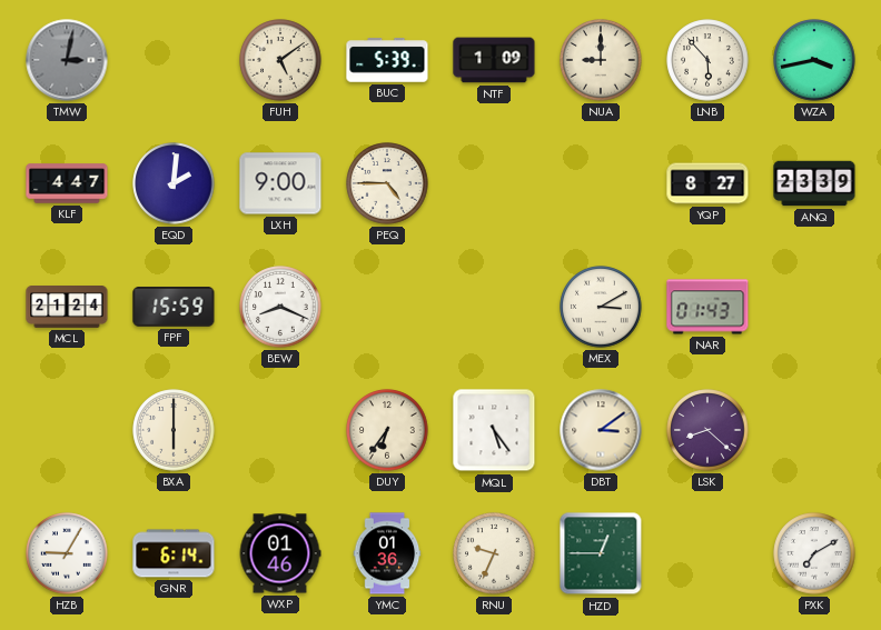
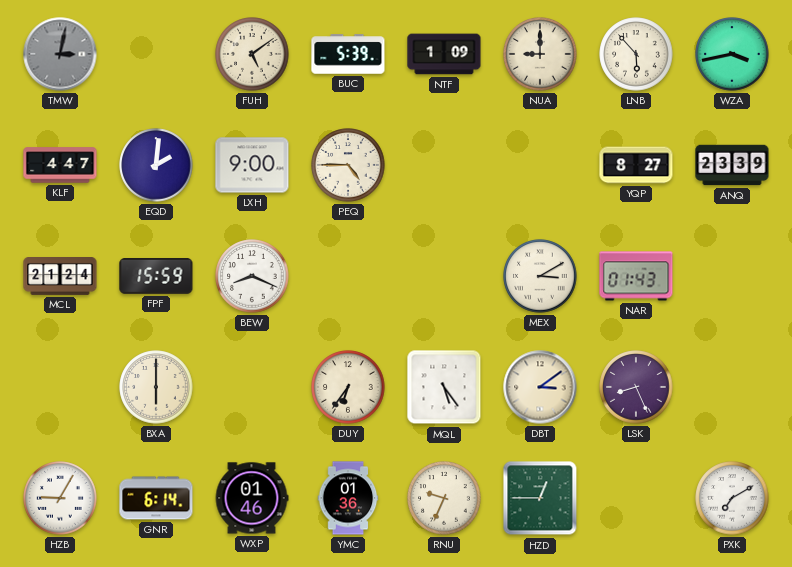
LSK: 8:22 -> 8:26 (636, 387)
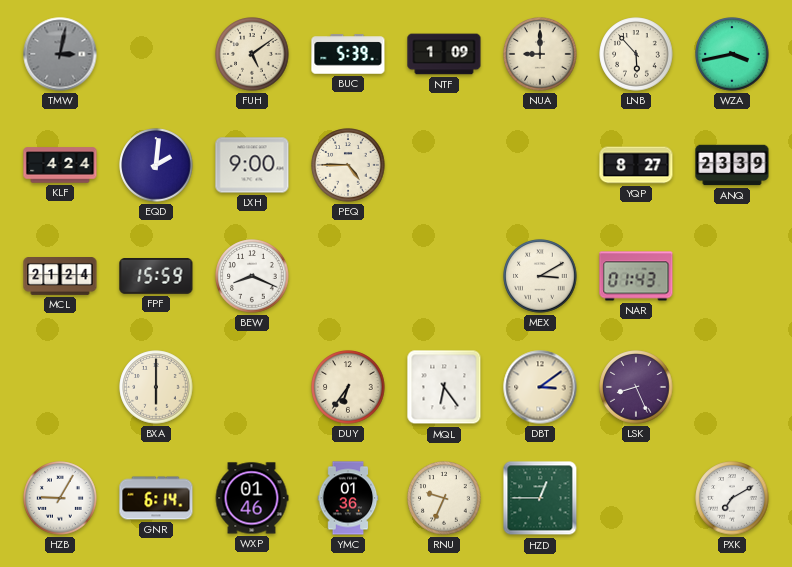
KLF: 4:47 -> 4:24 (60, 165)
MQL: 5:24 -> 6:24 (444, 387)
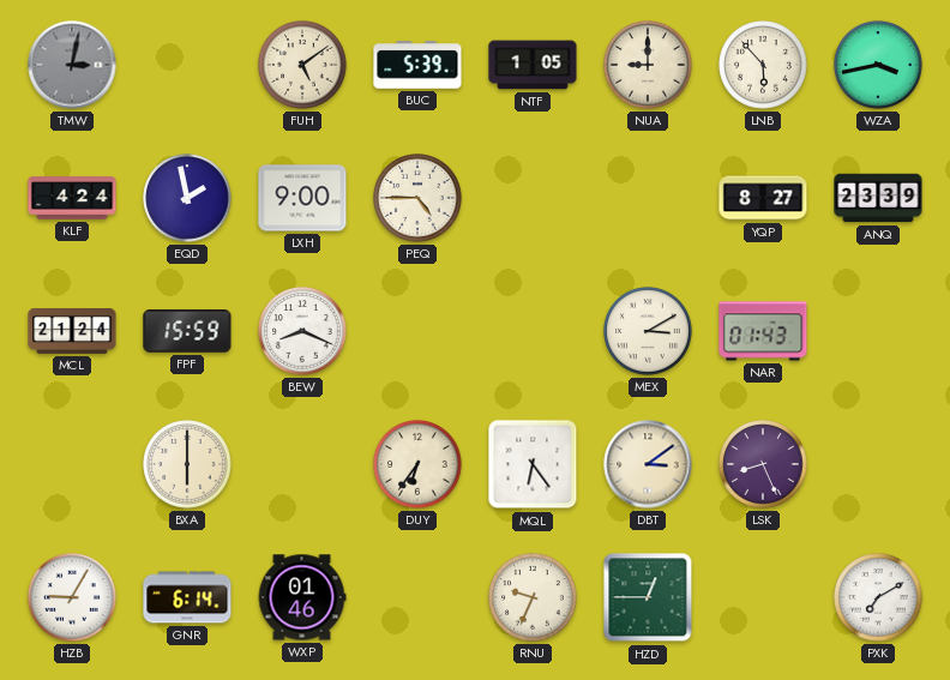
NTF: 1:09 -> 1:05 (533, 65)
EQD: 2:01 -> 1:58 (187, 198)
YMC: 01:36 -> none (348, 498)
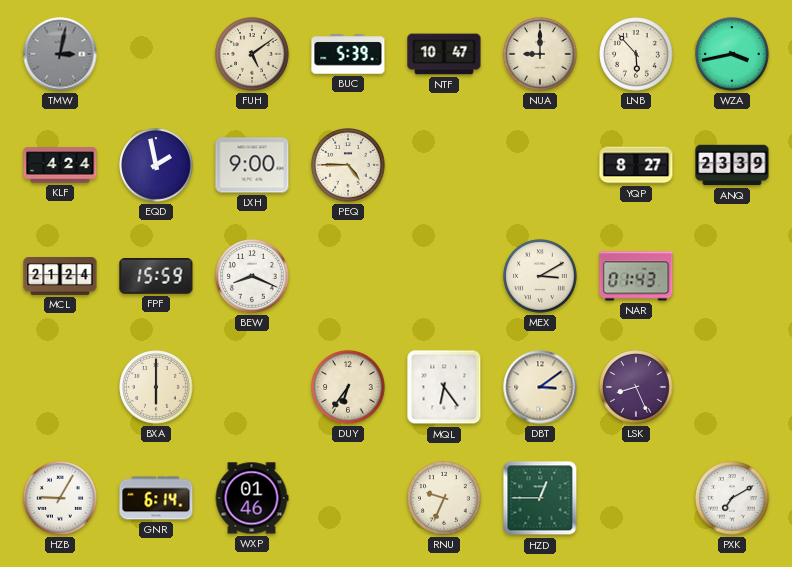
NTF: 1:05 -> 10:47 (444, 54)
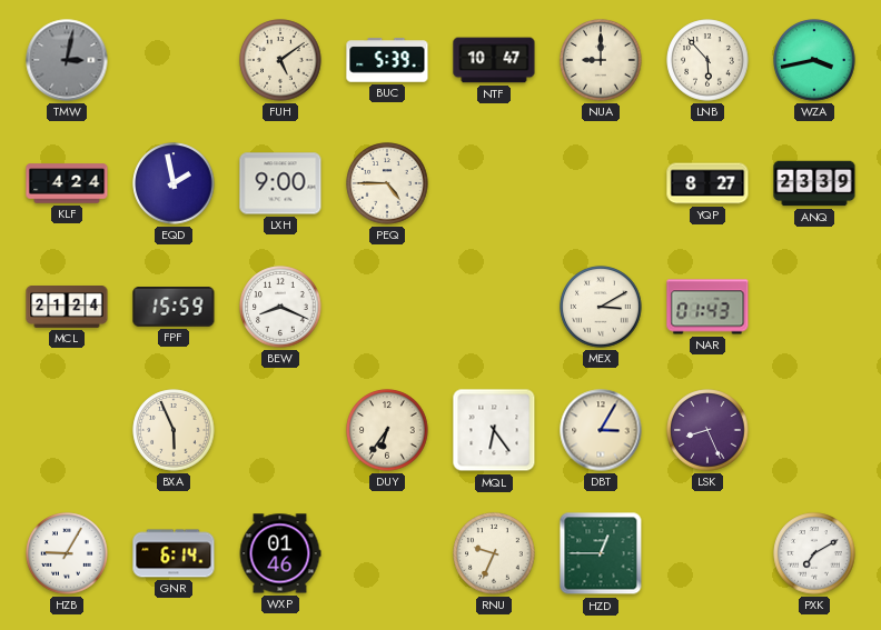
BXA: 6:00 -> 5:56 (174, 430)
DBT: 3:09 -> 3:05 (601, 430)
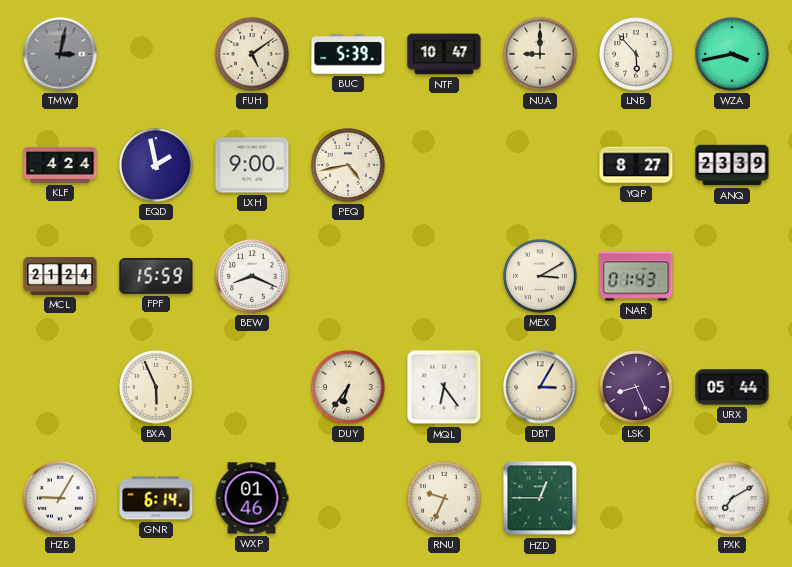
PEQ: 4:45 -> 4:43 (348, 165)
URX: none -> 05:44 (732, 387)
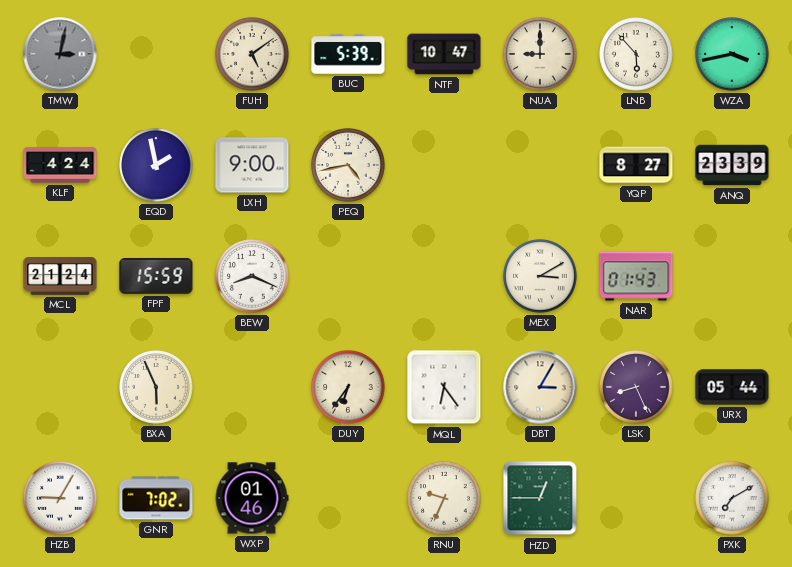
GNR: 6:14 -> 7:02 (156, 498)
